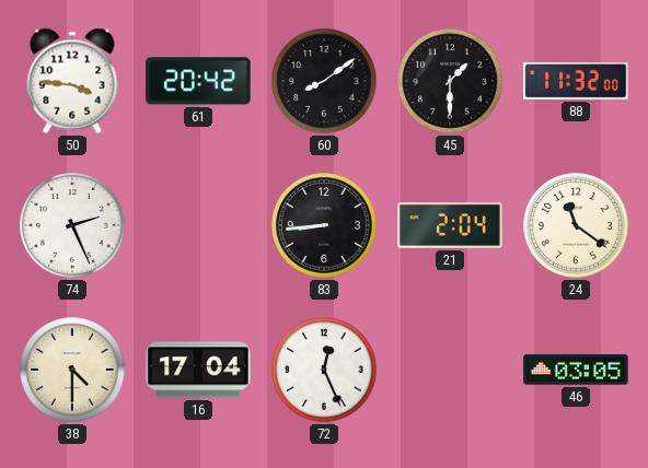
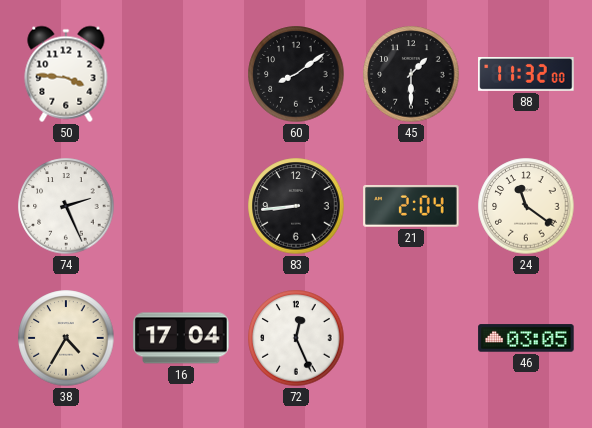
61: 20:42 -> none (198, 81)
38: 4:30 -> 4:35 (66, 338)
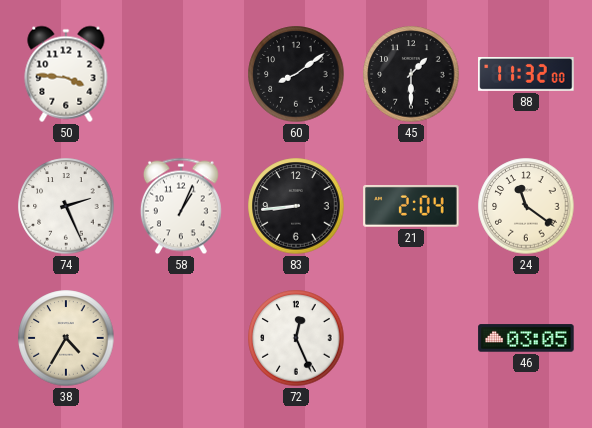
58: none -> 1:04 (181, 206)
16: 17:04 -> none (181, 338)
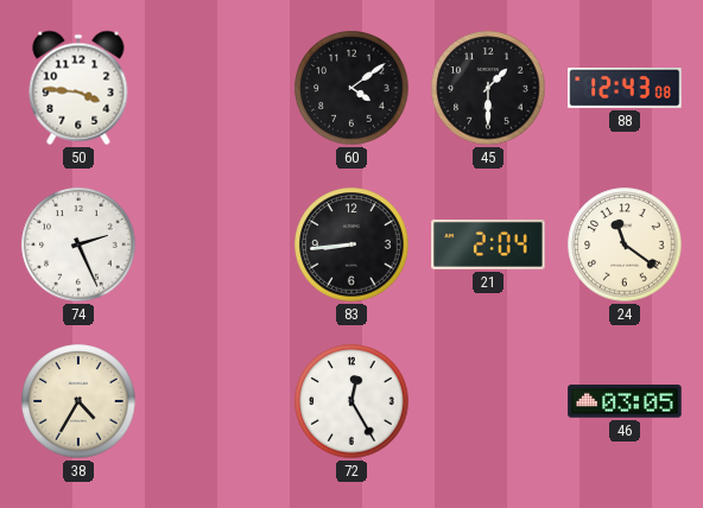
60: 8:09 -> 4:09 (351, 88)
88: 11:32 -> 12:43 (625, 89)
58: 1:04 -> none (181, 206)
72: 12:26 -> 12:25 (351, 401)
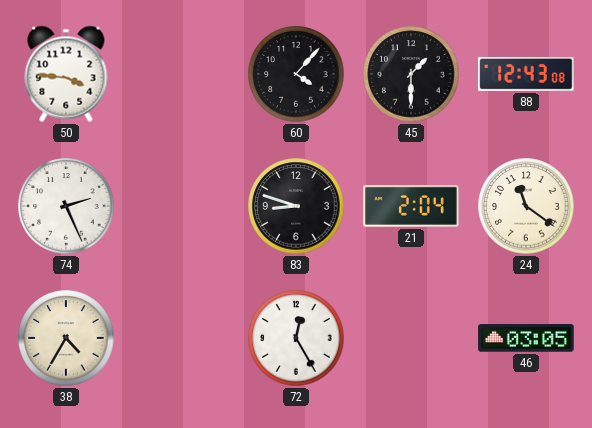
60: 4:09 -> 4:07 (296, 74)
83: 8:44 -> 8:48 (296, 206)
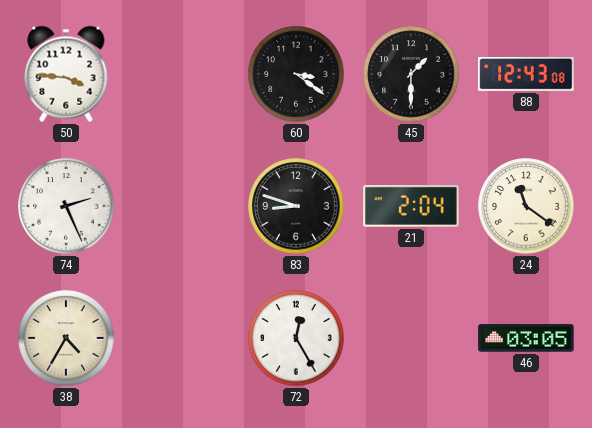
60: 4:07 -> 3:21 (296, 74)
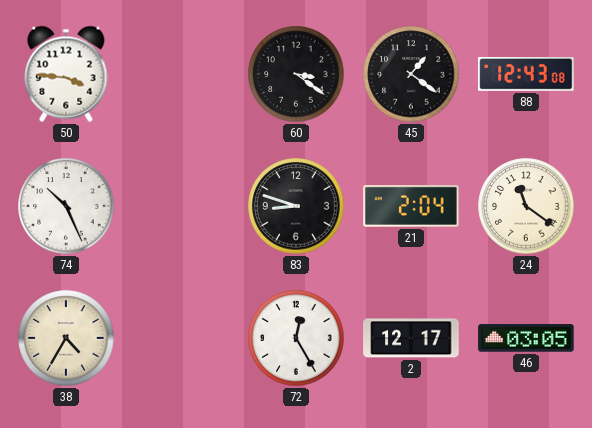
45: 1:30 -> 1:21 (411, 74)
74: 2:26 -> 10:26 (66, 206)
2: none -> 12:17 (411, 338)
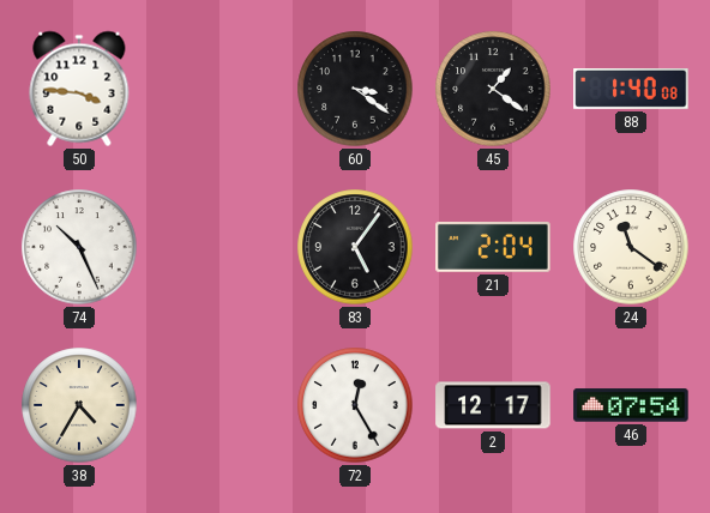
88: 12:43 -> 1:40 (631, 90)
83: 8:48 -> 5:06 (355, 247)
46: 03:05 -> 07:54 (631, 405)
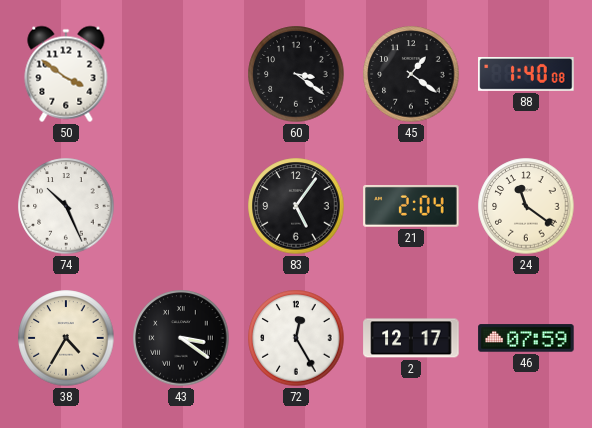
50: 3:46 -> 3:51 (66, 74)
43: none -> 3:21 (181, 338)
46: 07:54 -> 07:59 (526, 338)
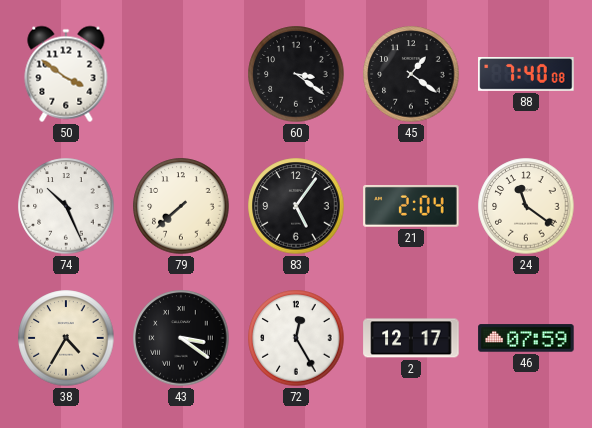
88: 1:40 -> 7:40 (526, 75)
79: none -> 7:38 (181, 206)
